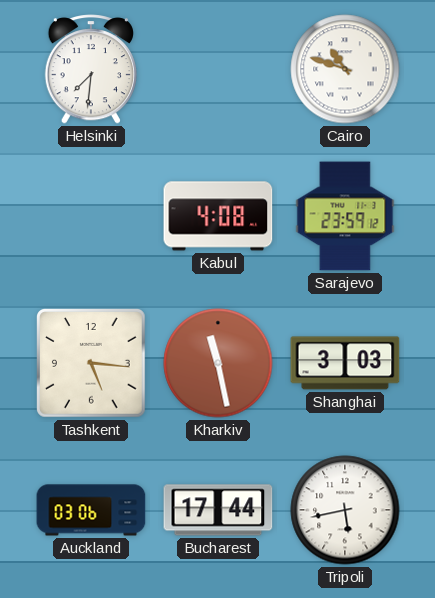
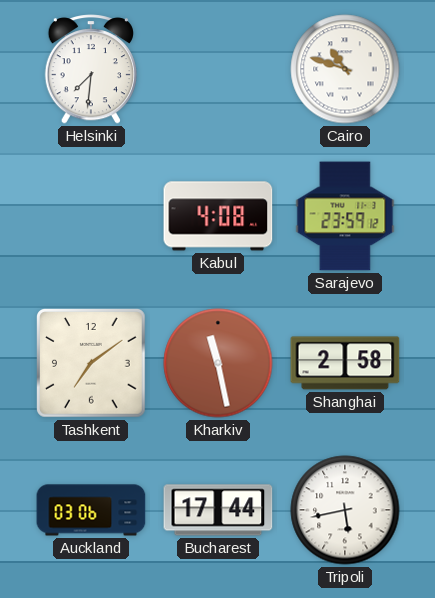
Tashkent: 5:16 -> 7:09 (92, 364)
Shanghai: 3:03 -> 2:58 (345, 363)
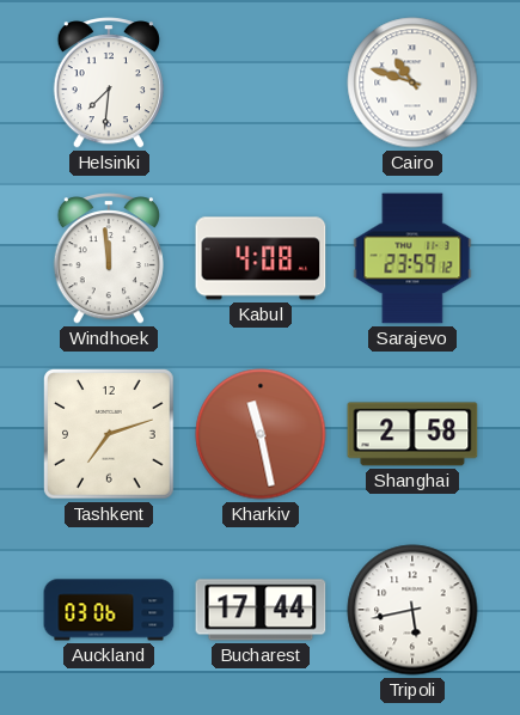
Windhoek: none -> 11:59 (109, 258)
Tashkent: 7:09 -> 7:12 (110, 435)
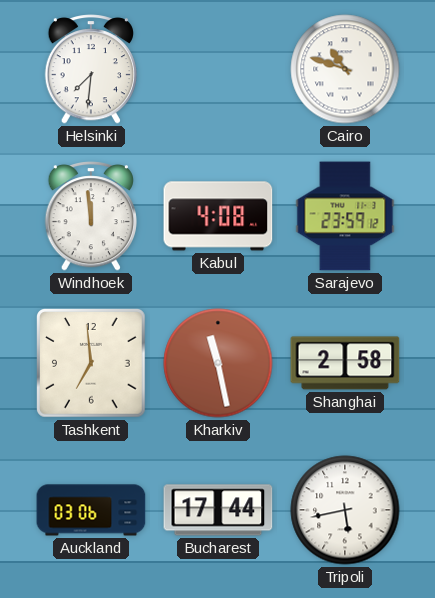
Tashkent: 7:12 -> 6:59 (92, 364)
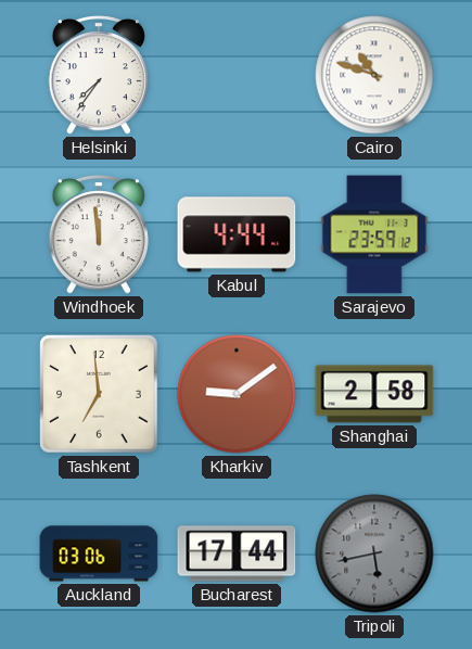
Helsinki: 7:31 -> 7:36 (99, 75)
Kabul: 4:08 -> 4:44 (237, 234)
Kharkiv: 11:28 -> 9:09 (237, 394)
Tripoli dial: white -> grey (374, 553)
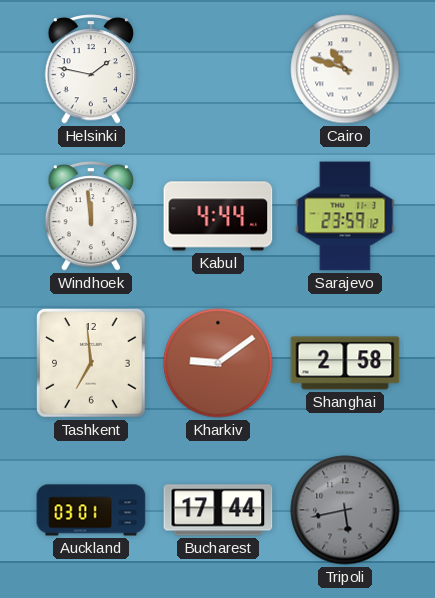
Helsinki: 7:36 -> 1:47 (91, 69)
Auckland: 03:06 -> 03:01 (91, 510)
